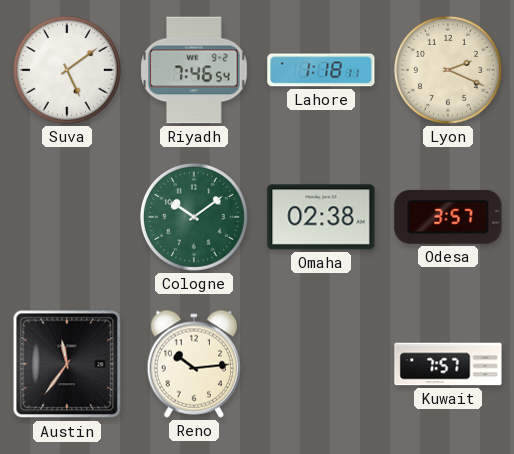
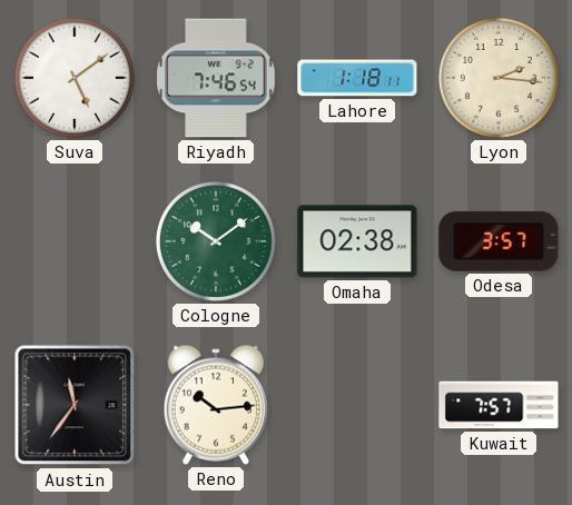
Lyon: 2:19 -> 2:16 (499, 78)
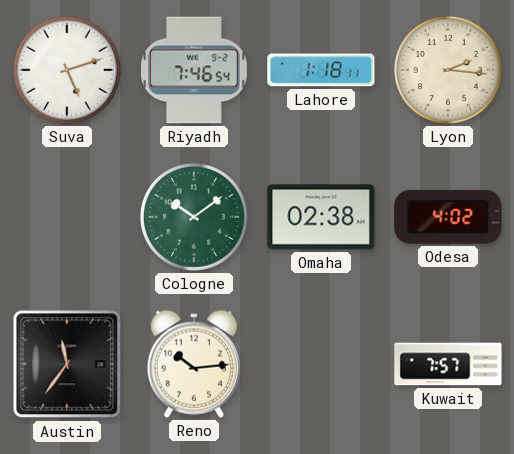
Suva: 5:09 -> 5:12 (67, 70)
Odesa: 3:57 -> 4:02 (448, 217)
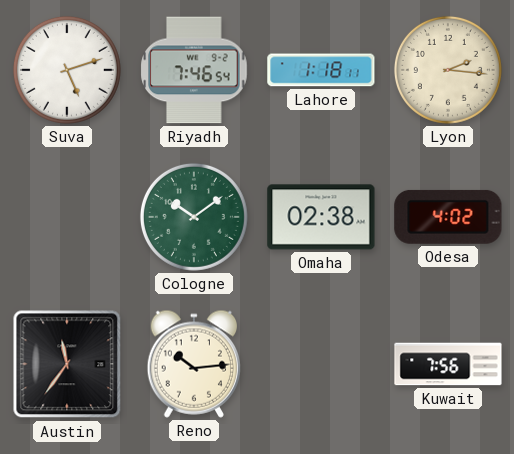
Kuwait: 7:57 -> 7:56 (448, 364)
